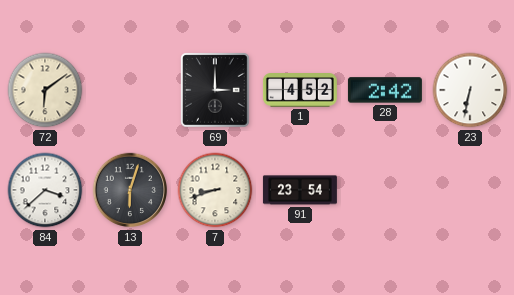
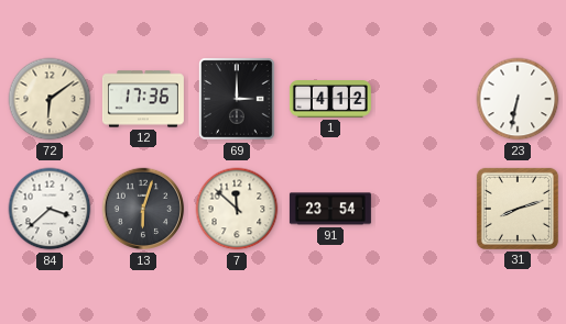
12: none -> 17:36 (143, 99)
1: 4:52 -> 4:12 (330, 99)
28: 2:42 -> none (385, 90)
7: 8:42 -> 11:52 (237, 209)
31: none -> 8:12 (518, 209)
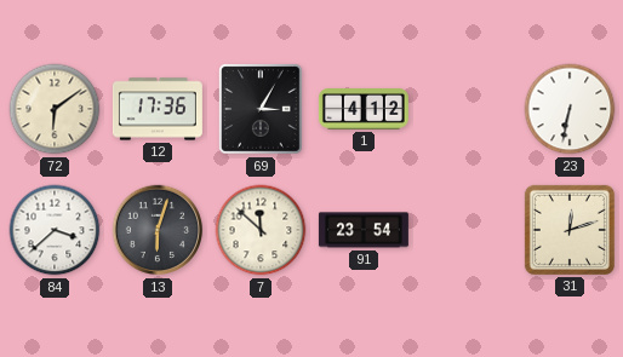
69: 3:00 -> 3:05 (261, 109)
31: 8:12 -> 12:12 (570, 230)
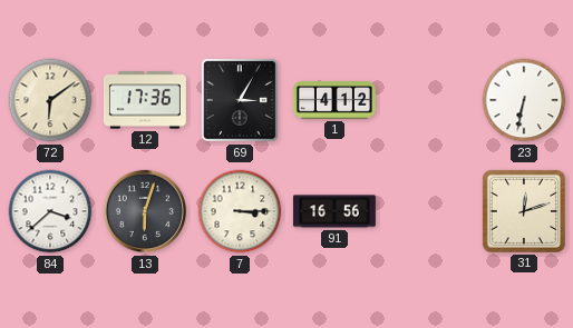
7: 11:52 -> 3:15 (240, 211)
91: 23:54 -> 16:56 (334, 211)
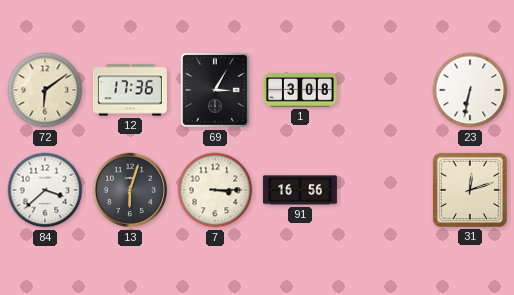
1: 4:12 -> 3:08 (300, 90)
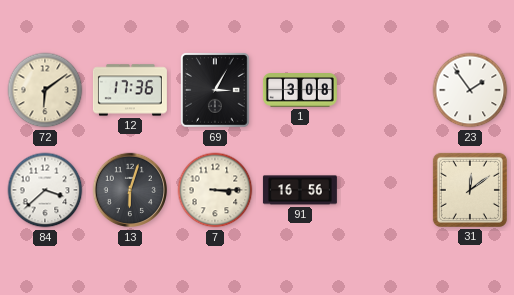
23: 6:32 -> 1:54 (470, 90)
31: 12:12 -> 12:09 (470, 190)
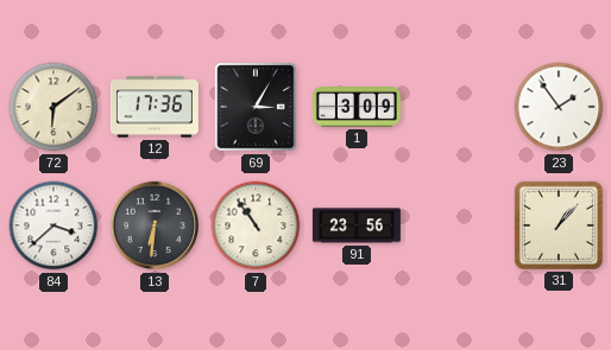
1: 3:08 -> 3:09 (357, 107)
13: 6:03 -> 6:31 (155, 225)
7: 3:15 -> 10:54 (256, 225)
91: 16:56 -> 23:56 (357, 225)
31: 12:09 -> 1:07 (559, 225)
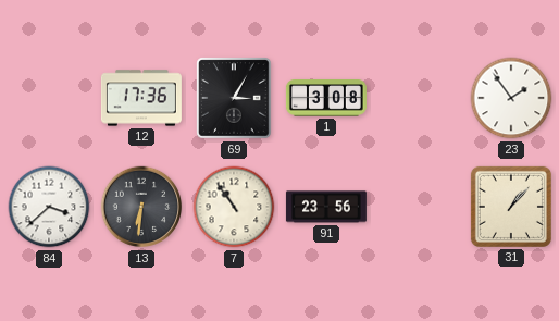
72: 6:09 -> none (53, 107)
1: 3:09 -> 3:08 (326, 98)
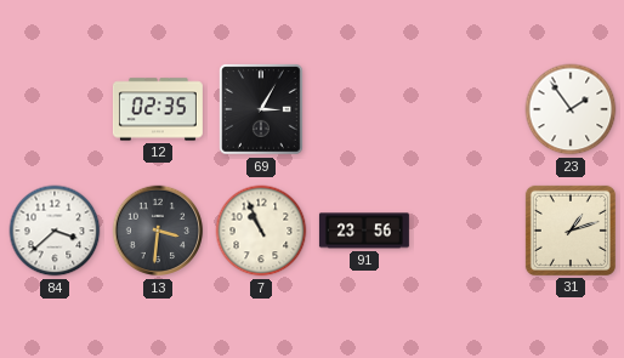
12: 17:36 -> 02:35 (158, 109)
1: 3:08 -> none (326, 98)
13: 6:31 -> 3:31 (158, 231)
7: 10:54 -> 10:56 (261, 231)
31: 1:07 -> 1:12 (571, 231)
